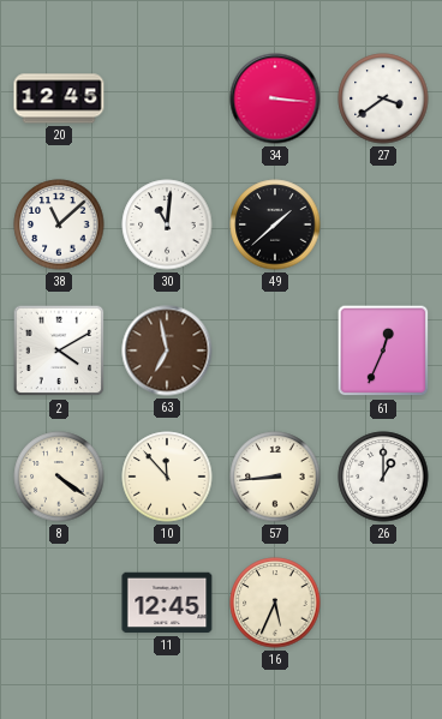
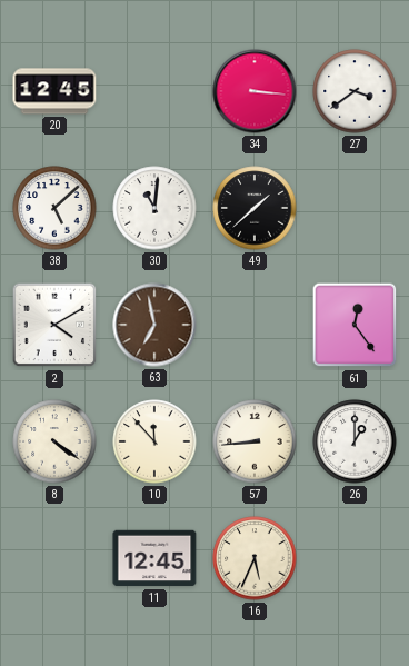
38: 11:08 -> 5:08 (54, 208)
61: 12:34 -> 12:24 (355, 325)
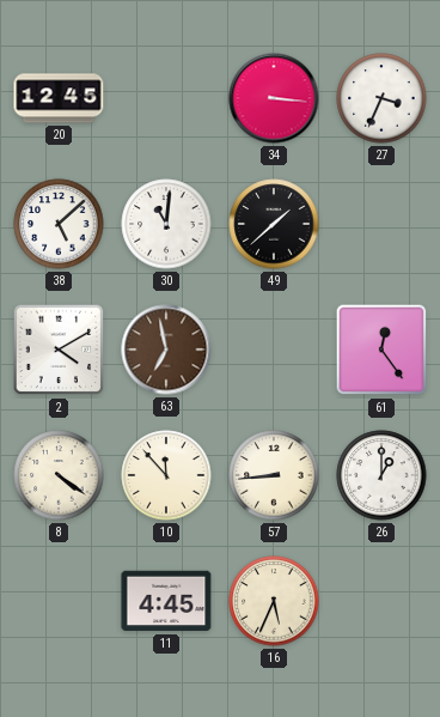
27: 3:39 -> 3:34 (381, 98)
11: 12:45 -> 4:45 (166, 601)
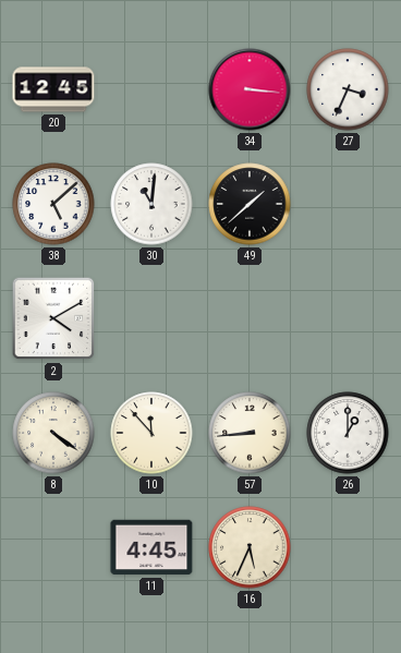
63: 6:58 -> none (166, 350)
61: 12:24 -> none (381, 350)
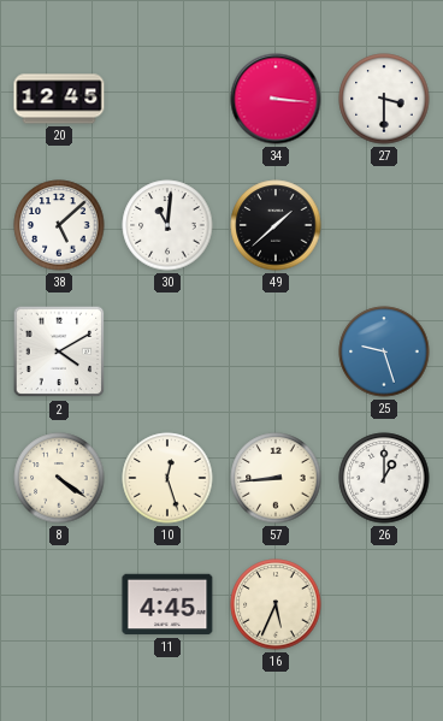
27: 3:34 -> 3:30 (384, 99)
25: none -> 9:27 (384, 351)
10: 11:53 -> 12:27 (167, 478)
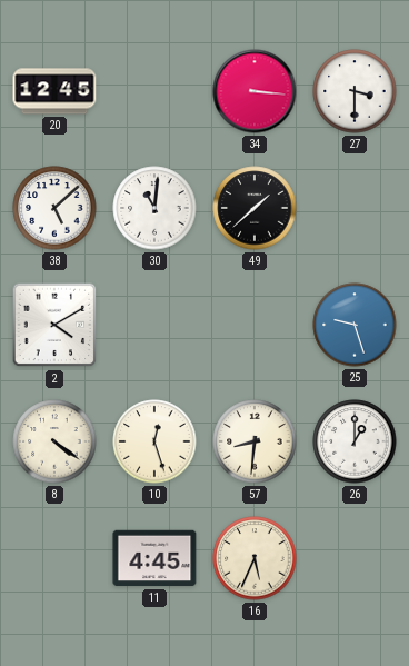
57: 8:44 -> 8:31 (255, 441)
